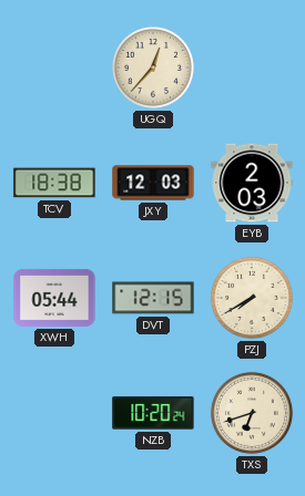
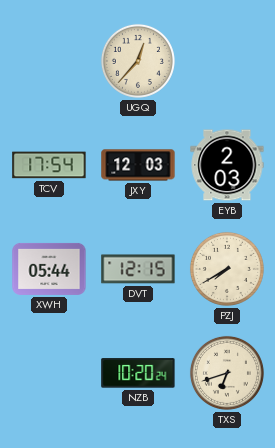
TCV: 18:38 -> 17:54 (49, 165)
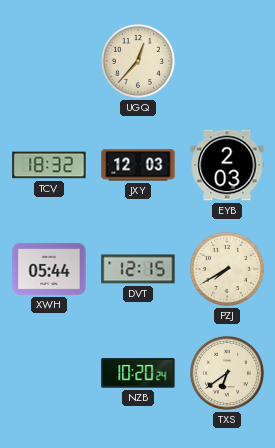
TCV: 17:54 -> 18:32 (49, 165)
TXS: 6:42 -> 6:39 (227, 373)
